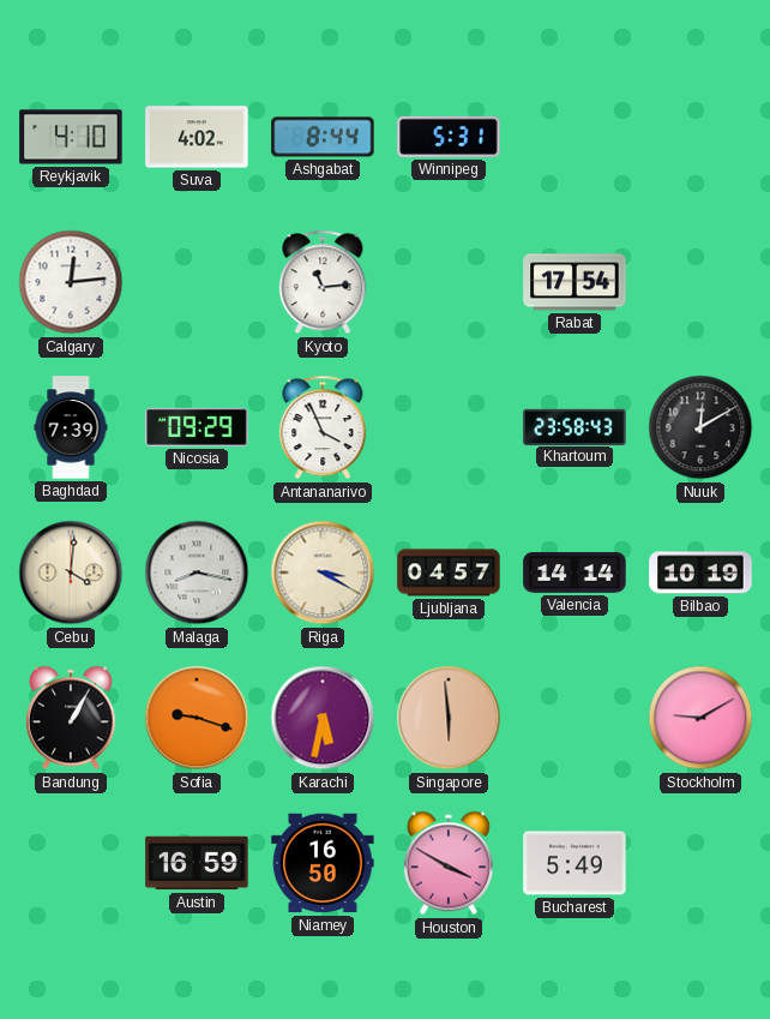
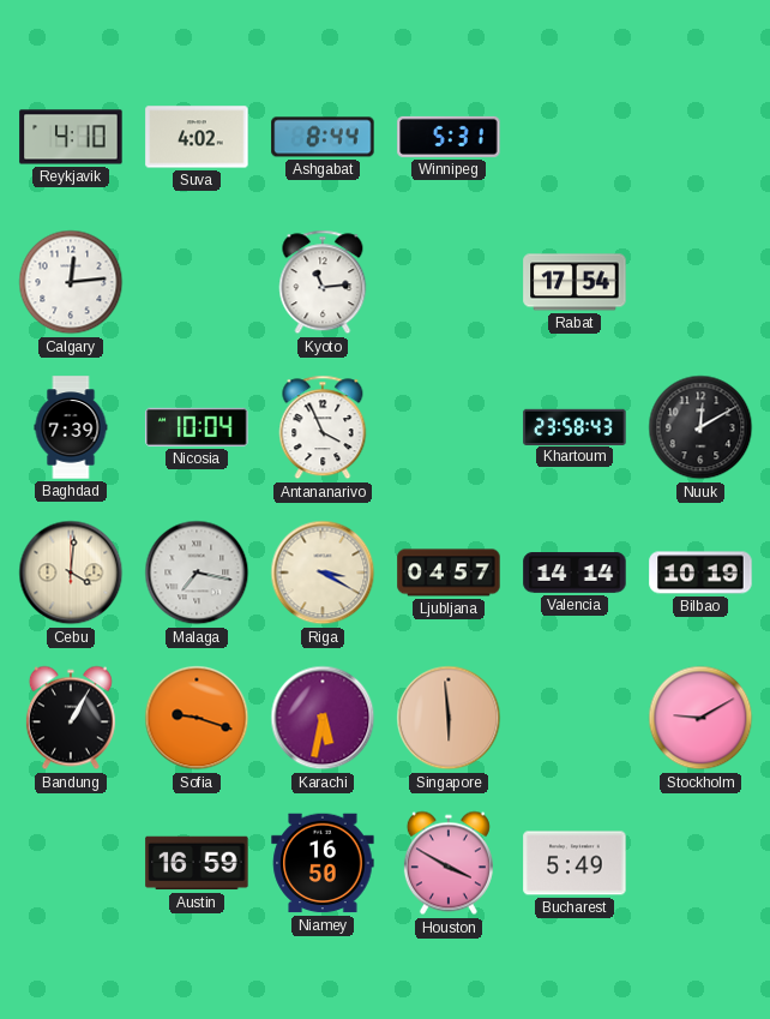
Nicosia: 09:29 -> 10:04 (197, 427)
Malaga: 8:17 -> 7:17 (197, 573)
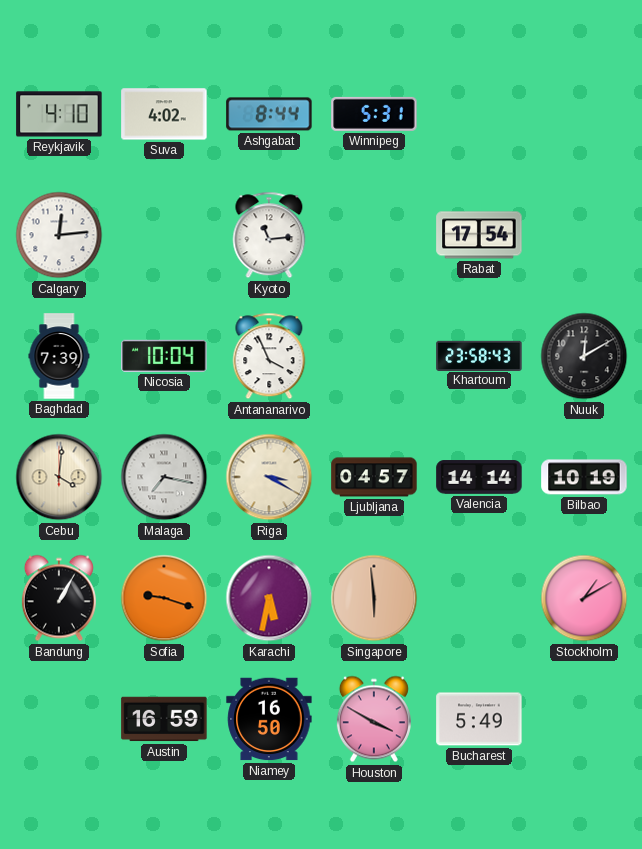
Stockholm: 9:10 -> 1:10 (584, 598)
